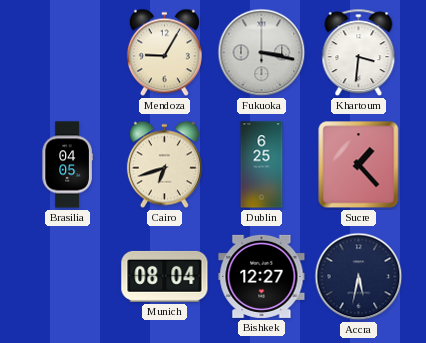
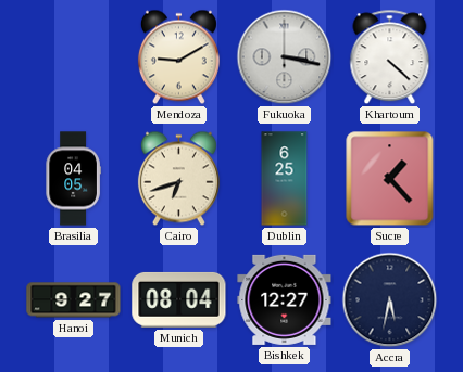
Mendoza: 9:05 -> 9:10 (178, 57)
Khartoum: 3:31 -> 4:22 (390, 57)
Hanoi: none -> 9:27 (74, 300)
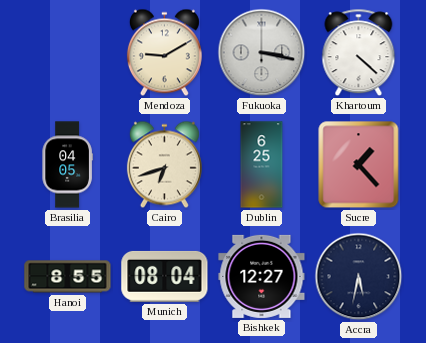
Hanoi: 9:27 -> 8:55 (68, 277)
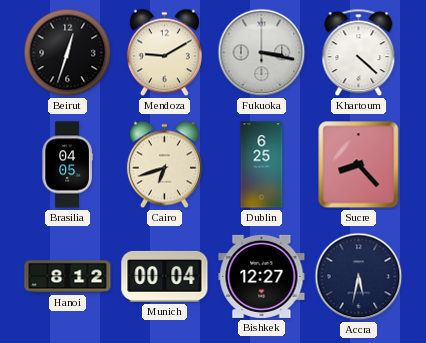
Beirut: none -> 12:33 (68, 53)
Sucre: 1:23 -> 8:23 (359, 165)
Hanoi: 8:55 -> 8:12 (68, 277)
Munich: 08:04 -> 00:04 (165, 276)
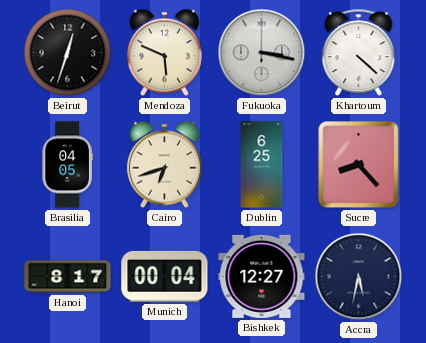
Mendoza: 9:10 -> 5:49 (164, 53)
Hanoi: 8:12 -> 8:17 (68, 277)
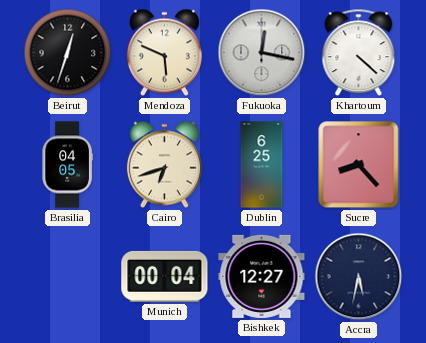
Fukuoka: 3:17 -> 12:17 (262, 53)
Hanoi: 8:17 -> none (68, 277)
